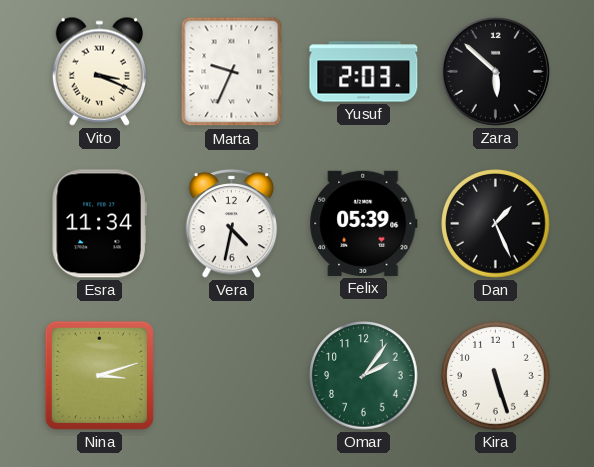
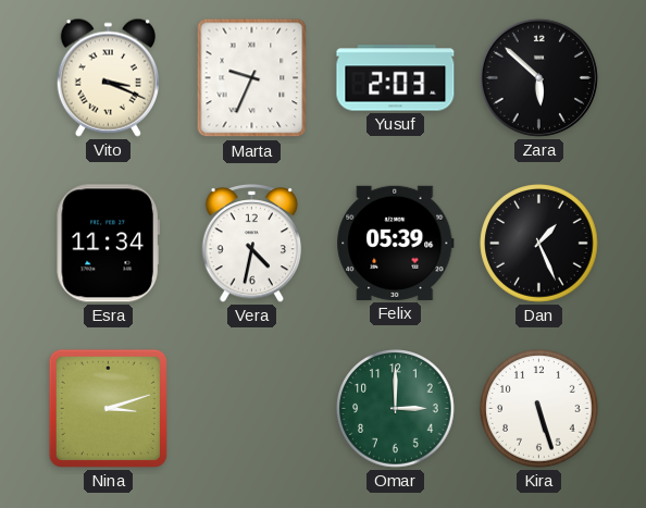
Omar: 2:06 -> 3:00 (396, 409)
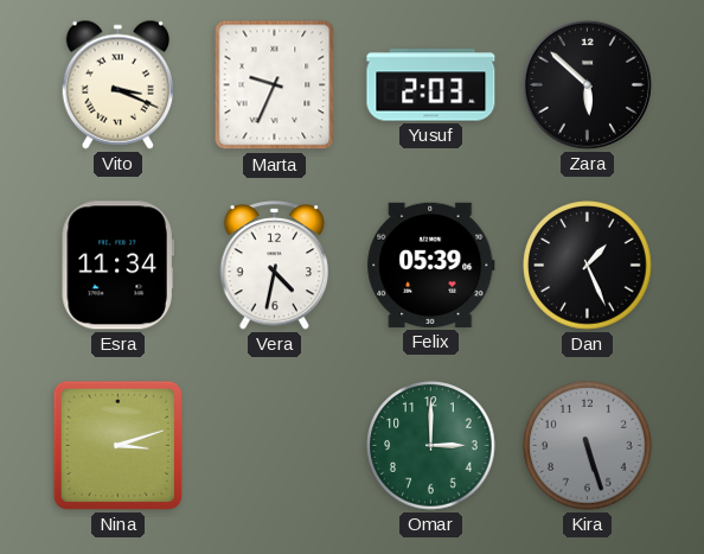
Kira dial: white -> grey (588, 446)
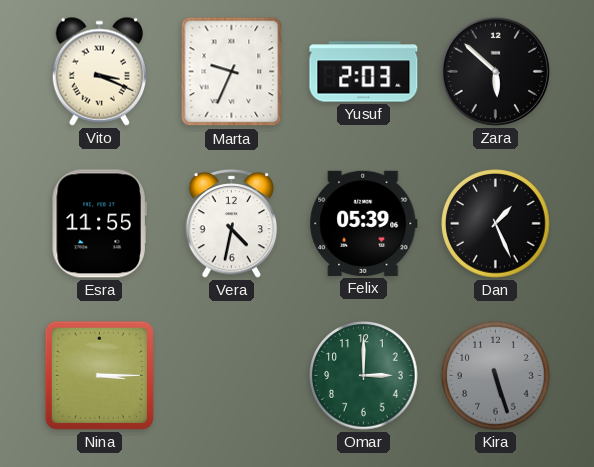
Esra: 11:34 -> 11:55 (99, 224)
Nina: 3:12 -> 3:15 (99, 375)
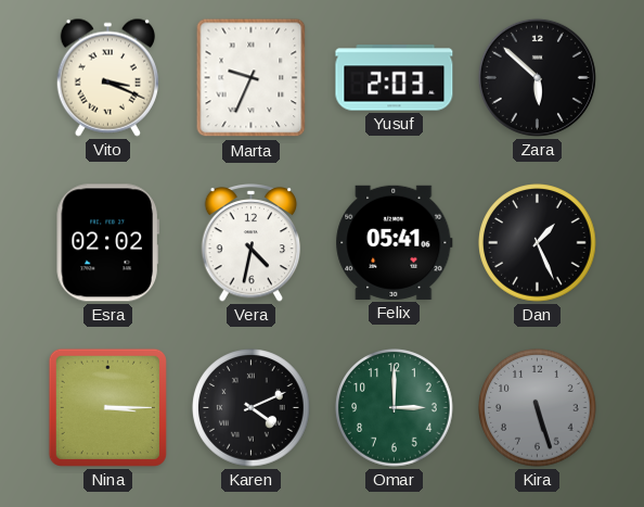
Esra: 11:55 -> 02:02 (107, 243)
Felix: 05:39 -> 05:41 (395, 242)
Karen: none -> 4:11 (252, 408)
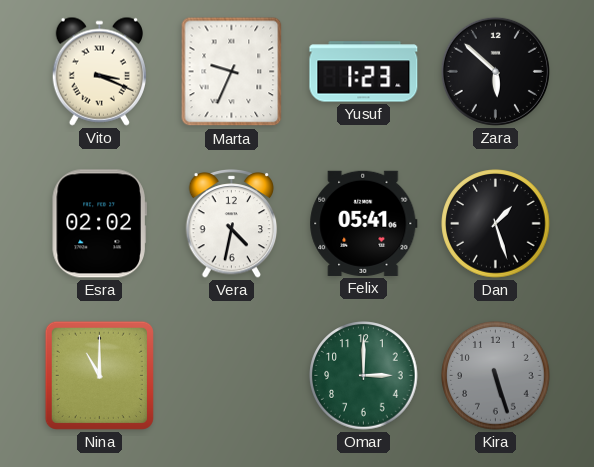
Yusuf: 2:03 -> 1:23 (364, 72)
Dan: 1:26 -> 1:27 (496, 224)
Nina: 3:15 -> 11:00 (99, 375)
Karen: 4:11 -> none (252, 408)
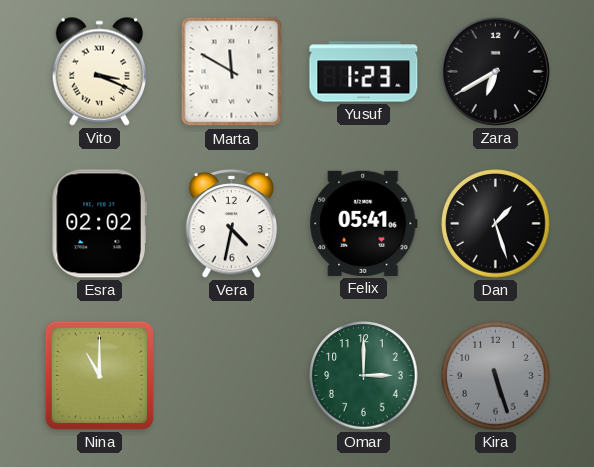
Marta: 9:34 -> 11:50 (232, 72)
Zara: 5:52 -> 6:40 (495, 71)
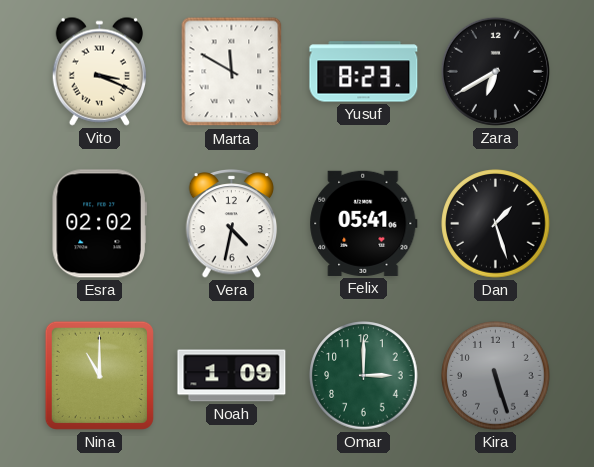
Yusuf: 1:23 -> 8:23 (364, 72)
Noah: none -> 1:09 (232, 376)
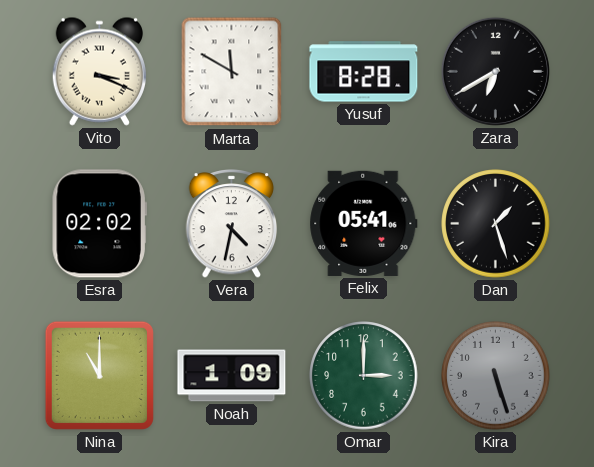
Yusuf: 8:23 -> 8:28 (364, 72)
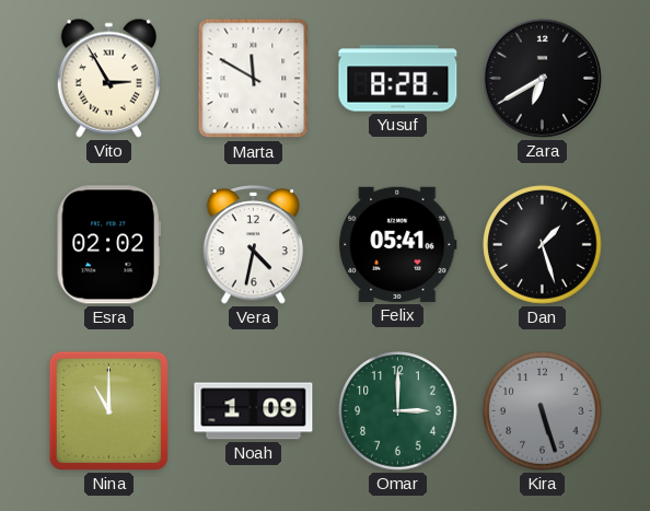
Vito: 3:19 -> 2:55 (108, 78)
